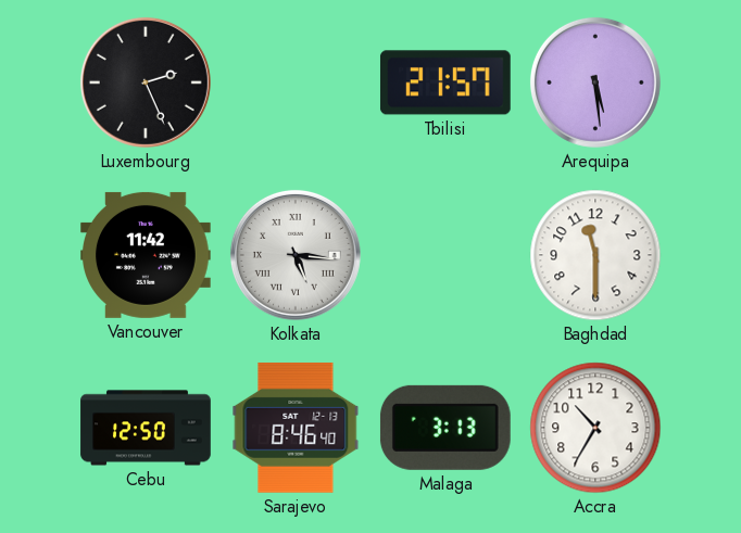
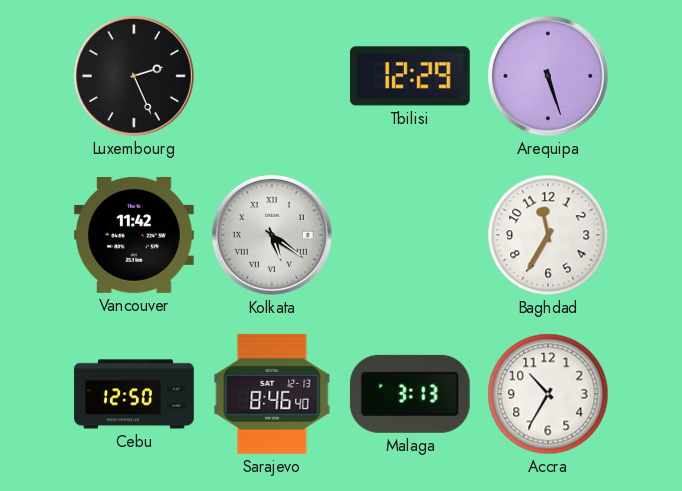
Tbilisi: 21:57 -> 12:29 (410, 76)
Arequipa: 5:29 -> 5:27 (548, 76)
Kolkata: 5:16 -> 5:21 (272, 235)
Baghdad: 11:30 -> 11:35 (548, 235)
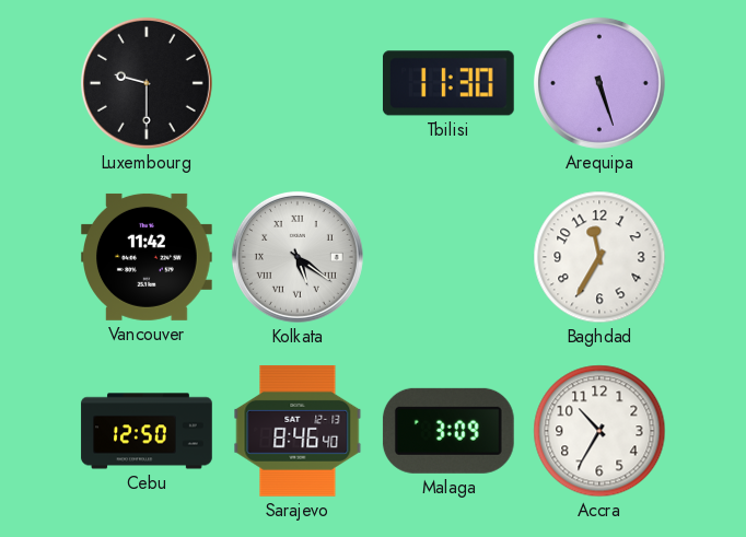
Luxembourg: 2:26 -> 9:30 (147, 83)
Tbilisi: 12:29 -> 11:30 (448, 83)
Malaga: 3:13 -> 3:09 (448, 431)
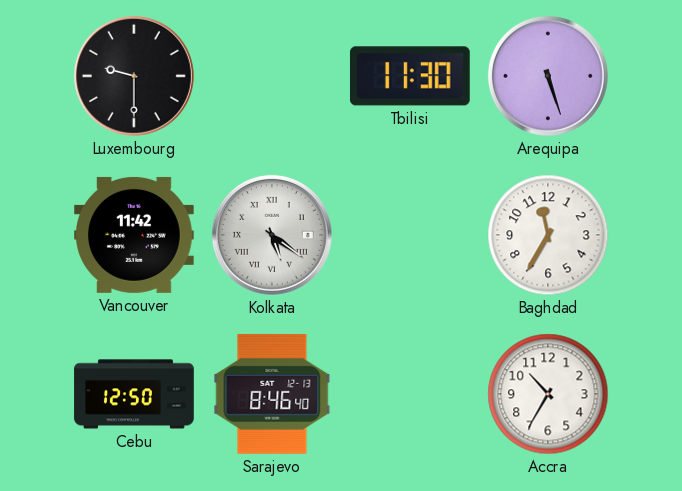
Malaga: 3:09 -> none (448, 431)
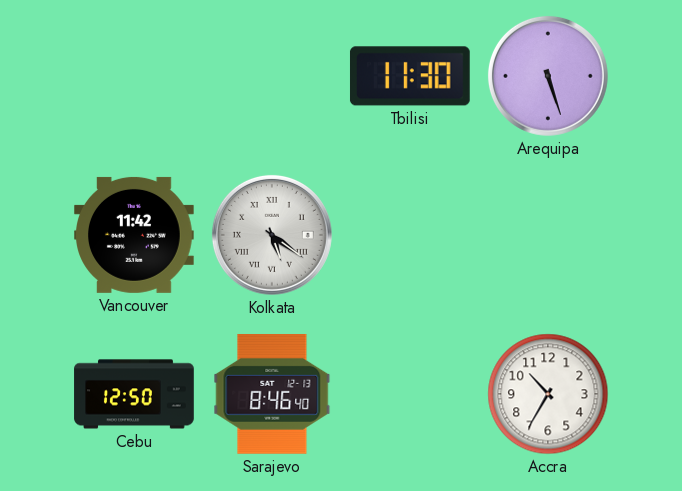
Luxembourg: 9:30 -> none (134, 76)
Baghdad: 11:35 -> none (548, 235)
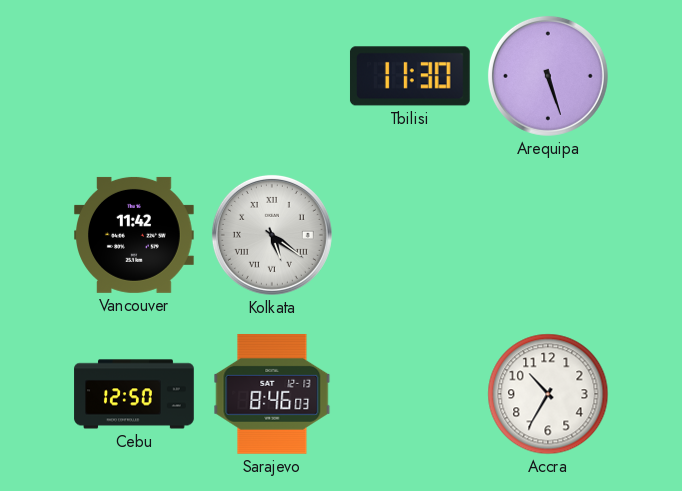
Sarajevo: 8:46:40 -> 8:46:03 (272, 394)
